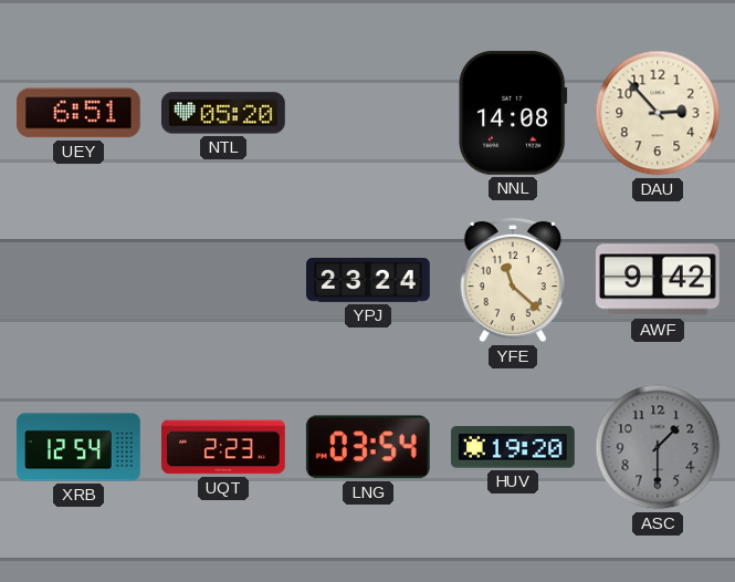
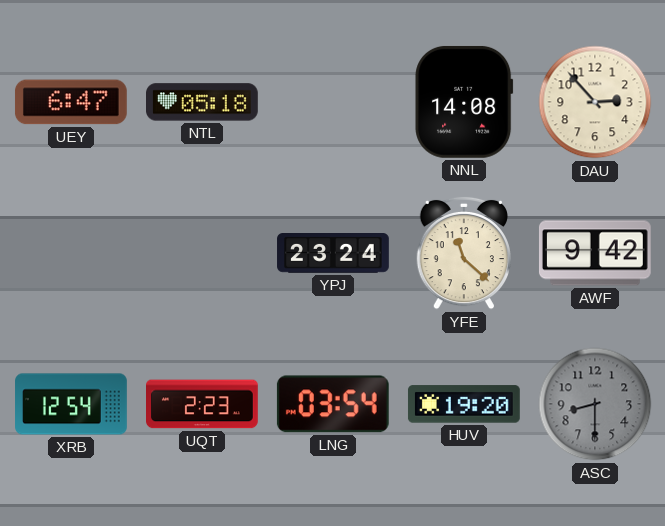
UEY: 6:51 -> 6:47 (71, 102)
NTL: 05:20 -> 05:18 (203, 102)
ASC: 1:30 -> 8:30 (595, 404)
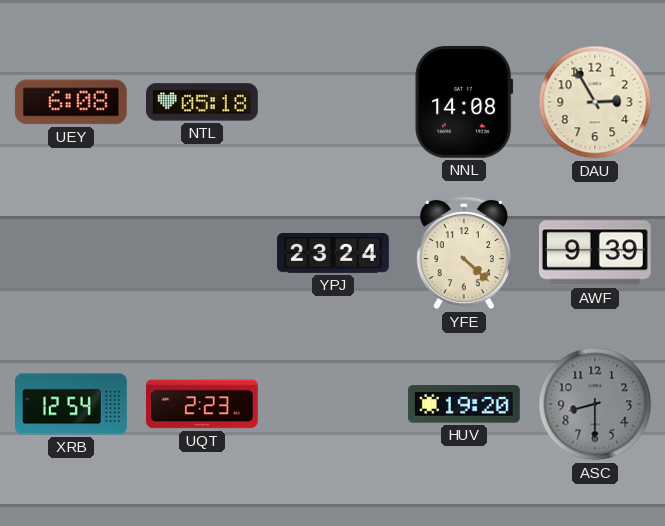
UEY: 6:47 -> 6:08 (71, 102)
DAU: 2:53 -> 2:55 (595, 102)
YFE: 11:22 -> 4:22 (463, 253)
AWF: 9:42 -> 9:39 (595, 253)
LNG: 03:54 -> none (333, 404)
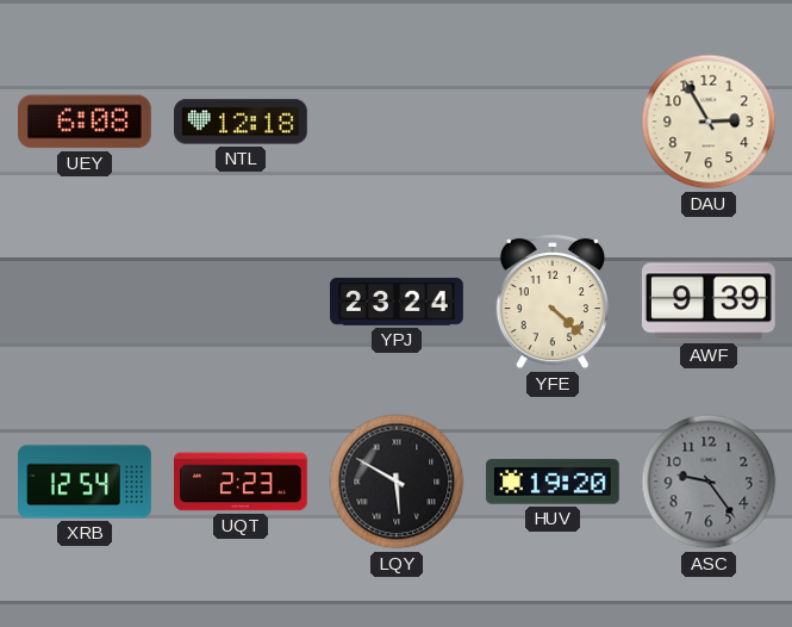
NTL: 05:18 -> 12:18 (242, 122)
NNL: 14:08 -> none (464, 102)
LQY: none -> 5:50 (397, 482)
ASC: 8:30 -> 9:24 (709, 482)
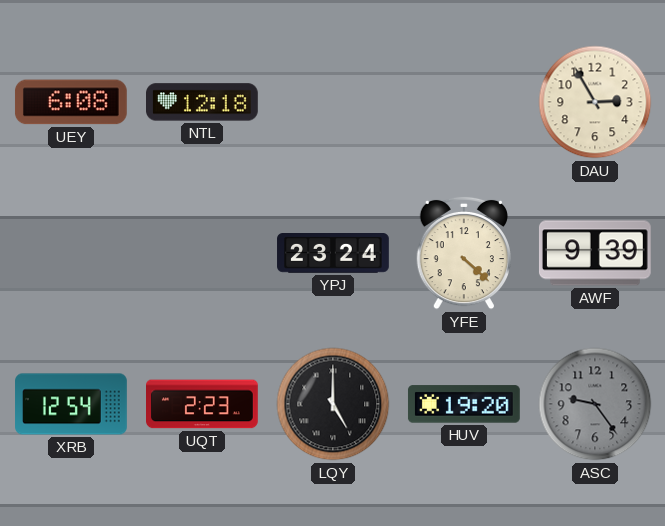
LQY: 5:50 -> 5:00 (333, 404)
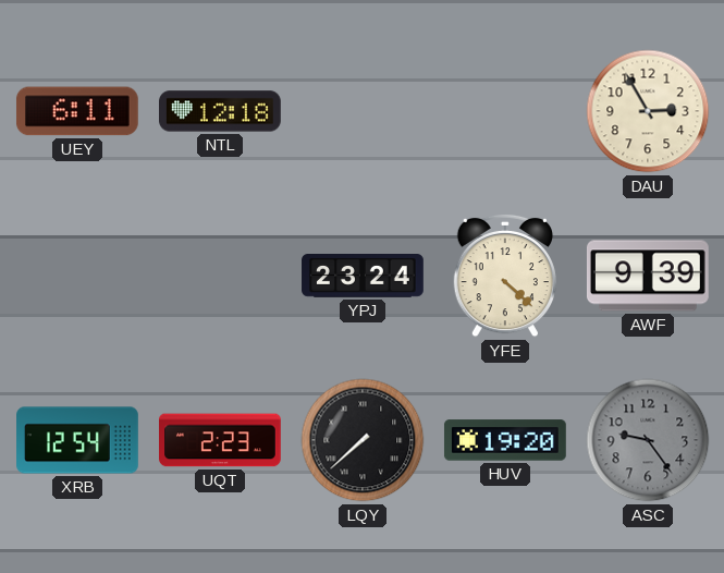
UEY: 6:08 -> 6:11 (77, 111)
LQY: 5:00 -> 7:38 (363, 440)
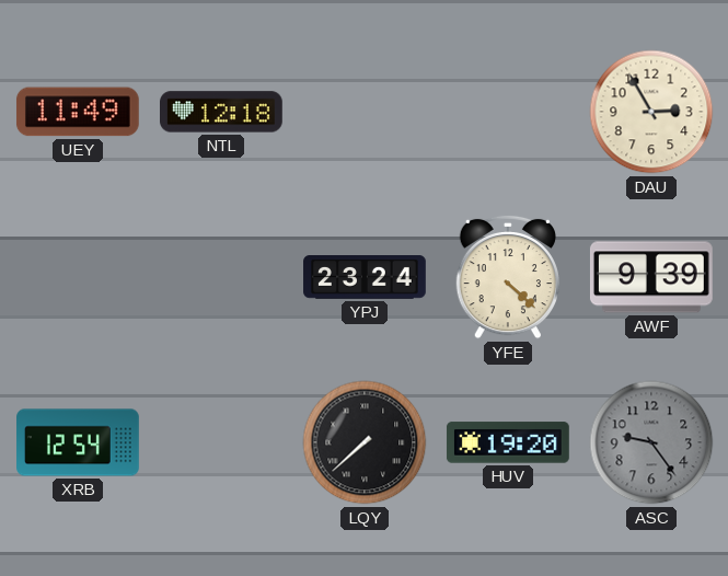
UEY: 6:11 -> 11:49 (78, 112)
UQT: 2:23 -> none (221, 440)
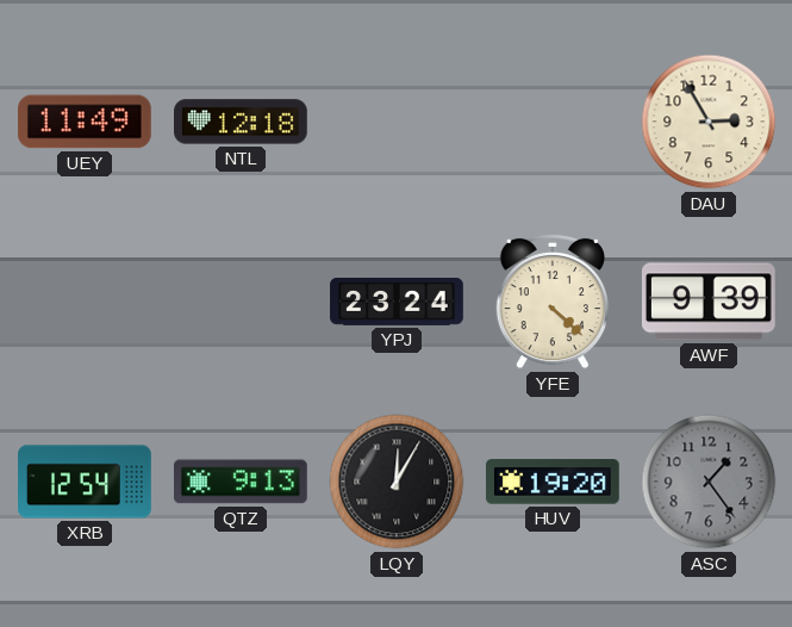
QTZ: none -> 9:13 (241, 482)
LQY: 7:38 -> 12:05 (397, 482)
ASC: 9:24 -> 1:24 (709, 482)
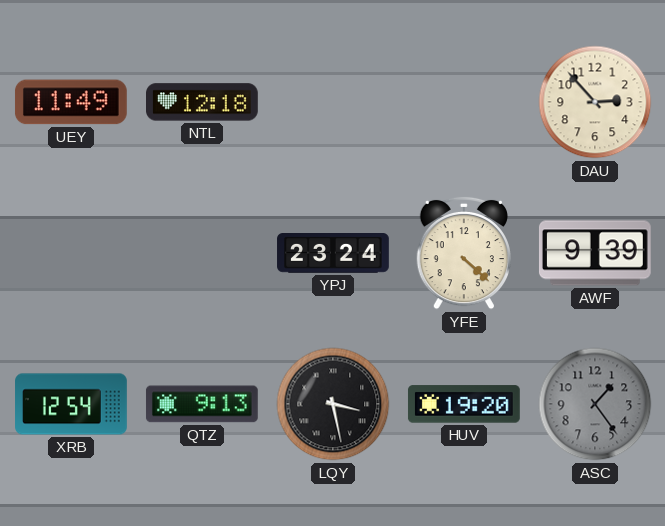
DAU: 2:55 -> 2:53 (595, 102)
LQY: 12:05 -> 3:28 (333, 404)
